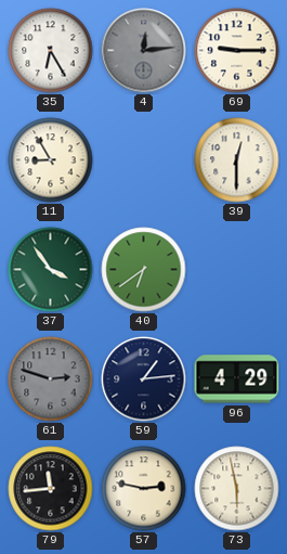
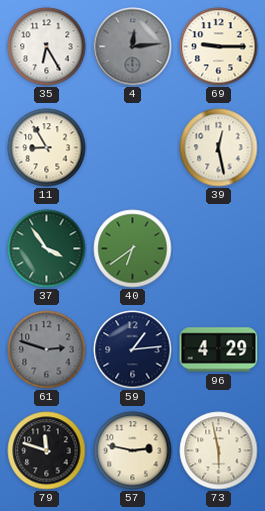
39: 12:30 -> 12:28 (219, 148)
79: 11:44 -> 11:48 (47, 451)
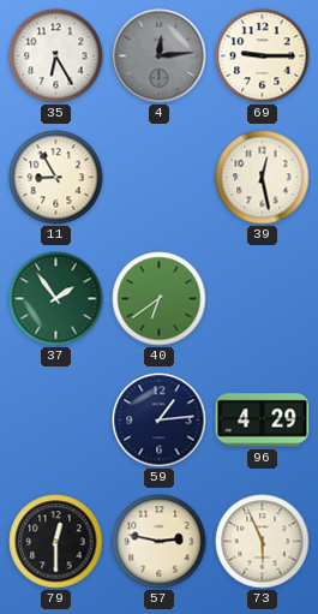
37: 3:54 -> 1:54 (56, 299)
61: 2:48 -> none (47, 350)
79: 11:48 -> 12:30 (56, 542)
73: 5:58 -> 5:56 (263, 542)
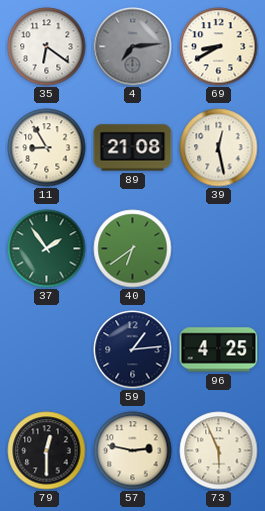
35: 6:25 -> 6:21 (47, 47)
4: 12:14 -> 7:14 (133, 47)
69: 9:15 -> 8:40 (219, 47)
89: none -> 21:08 (133, 148)
96: 4:29 -> 4:25 (219, 350)
